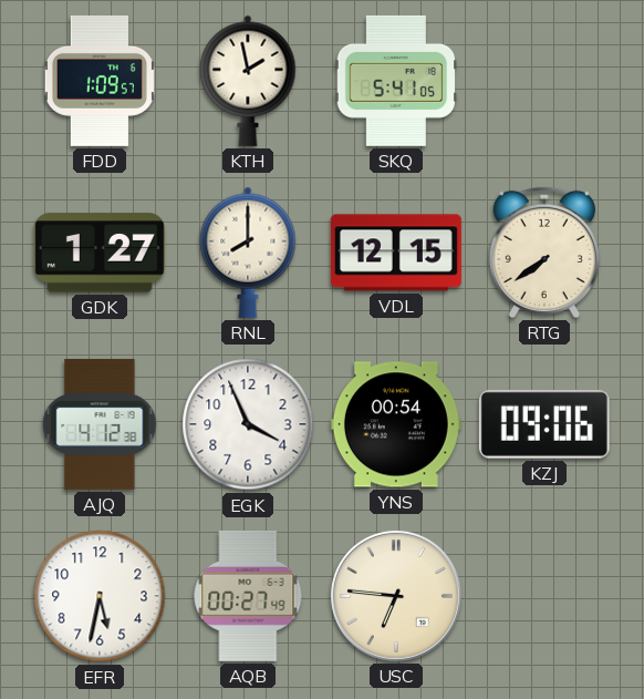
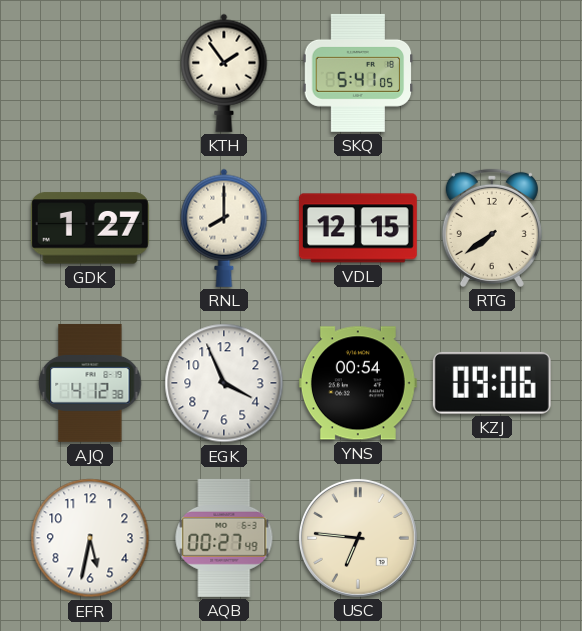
FDD: 1:09 -> none (100, 81)
KTH: 1:58 -> 1:54 (224, 73)
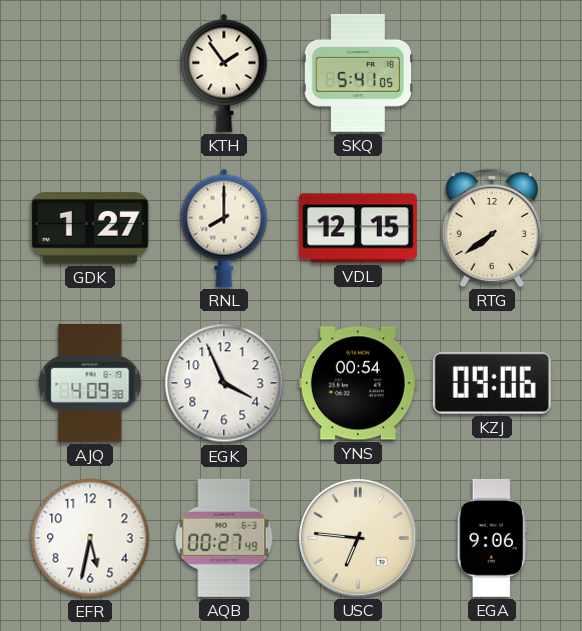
AJQ: 4:12 -> 4:09 (90, 383)
EGA: none -> 9:06 (492, 538)
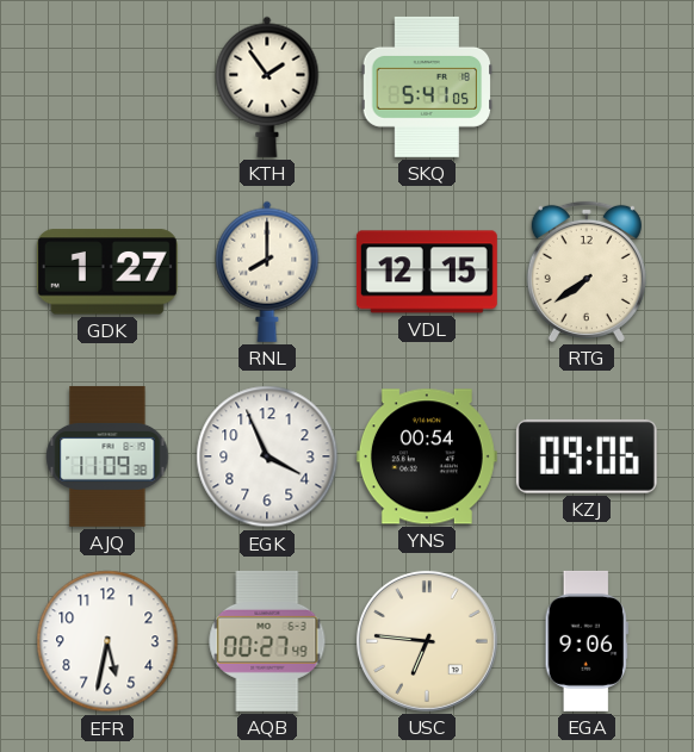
AJQ: 4:09 -> 11:09 (107, 456)
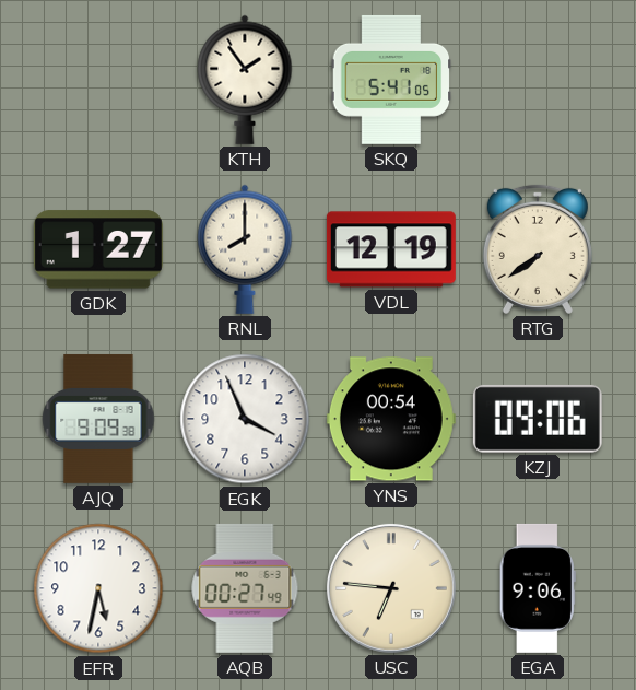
VDL: 12:15 -> 12:19 (391, 249)
AJQ: 11:09 -> 9:09 (98, 419)
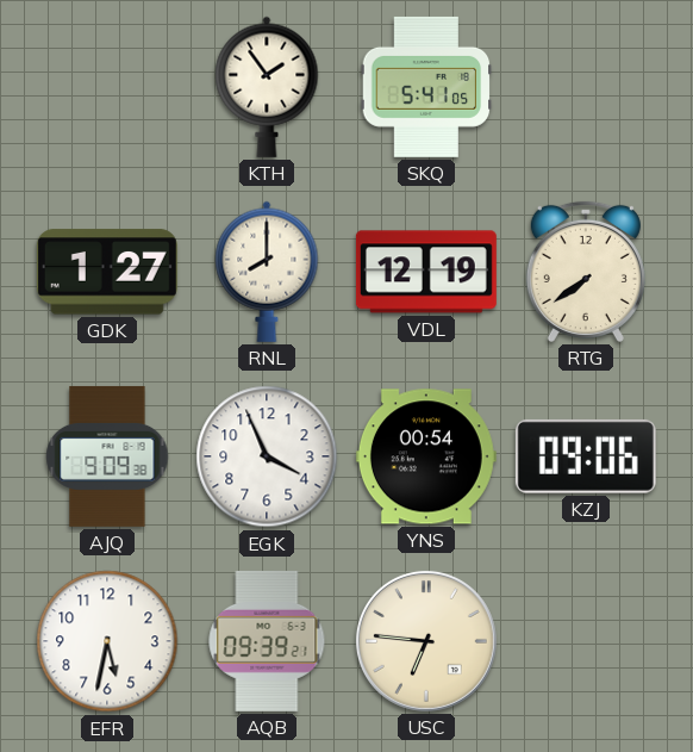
AQB: 00:27 -> 09:39 (267, 641)
EGA: 9:06 -> none (538, 588)
